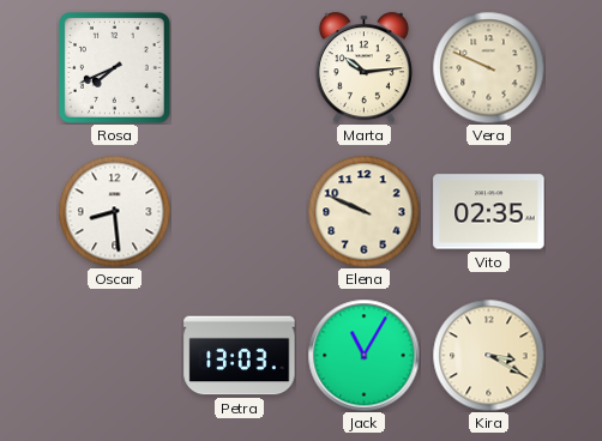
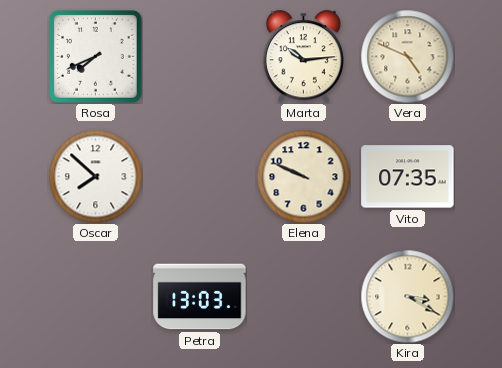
Vera: 9:49 -> 4:49 (407, 56)
Oscar: 8:29 -> 7:52 (95, 176)
Vito: 02:35 -> 07:35 (408, 177)
Jack: 11:05 -> none (363, 355)
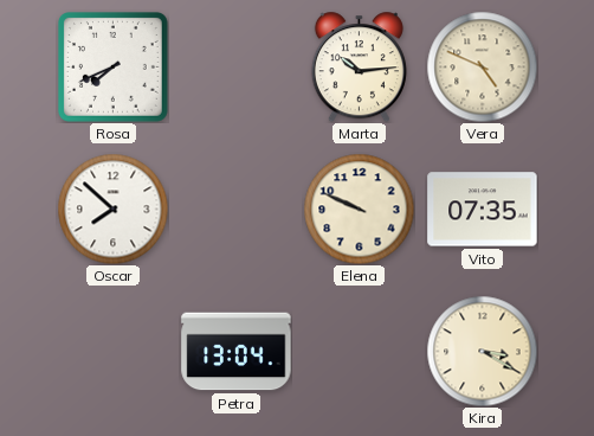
Petra: 13:03 -> 13:04 (237, 352)
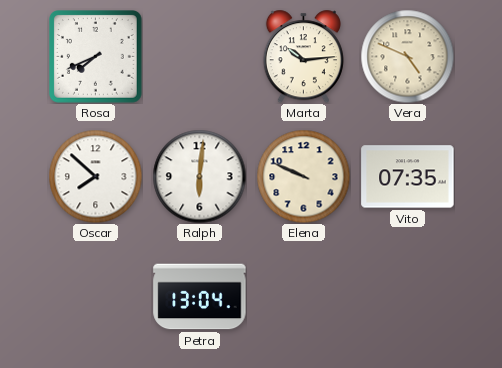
Ralph: none -> 6:01 (199, 176)
Kira: 3:20 -> none (482, 351)
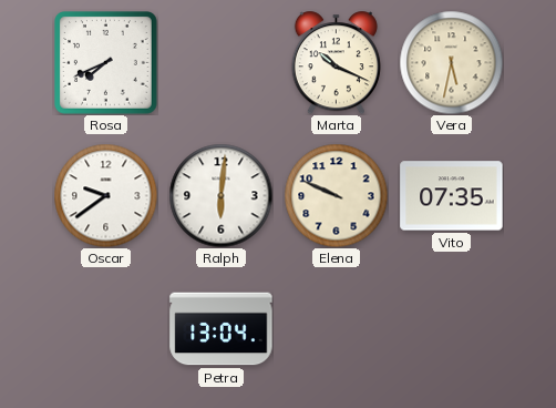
Marta: 10:14 -> 10:19 (336, 62)
Vera: 4:49 -> 5:32 (451, 62)
Oscar: 7:52 -> 9:39 (105, 195)
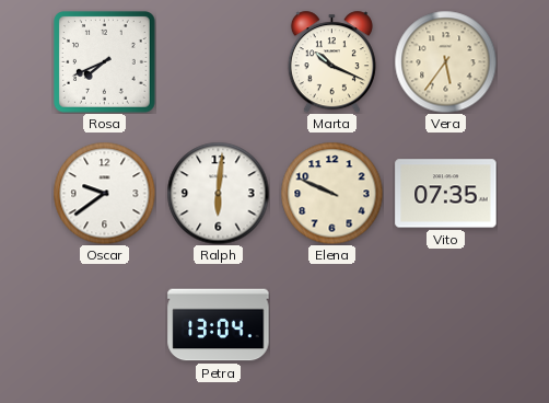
Vera: 5:32 -> 5:36 (445, 61)
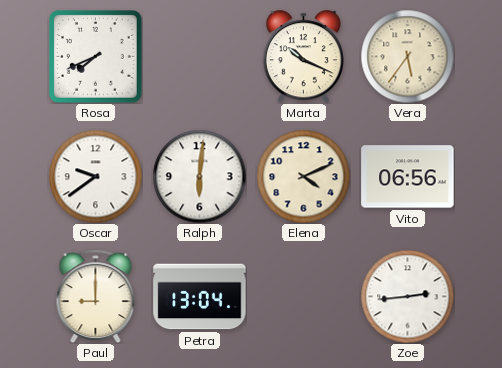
Elena: 9:49 -> 4:11 (303, 176)
Vito: 07:35 -> 06:56 (408, 177)
Paul: none -> 9:00 (96, 296)
Zoe: none -> 2:44 (407, 296)
